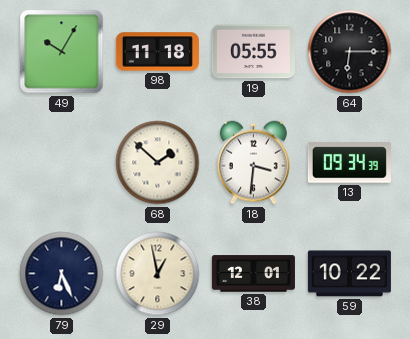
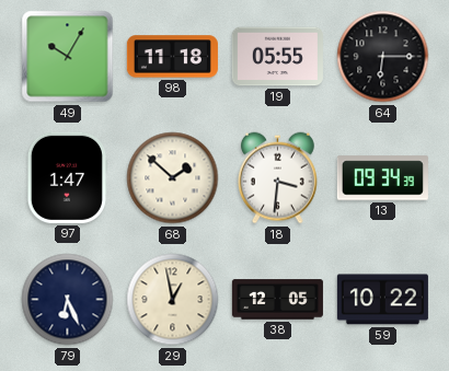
97: none -> 1:47 (67, 177)
38: 12:01 -> 12:05 (277, 300)
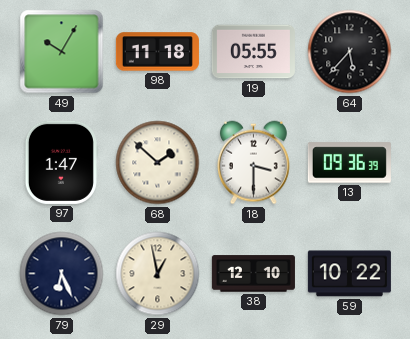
64: 6:15 -> 5:37 (350, 52)
18: 3:31 -> 3:30 (253, 163)
13: 09:34 -> 09:36 (349, 163)
38: 12:05 -> 12:10 (253, 274)
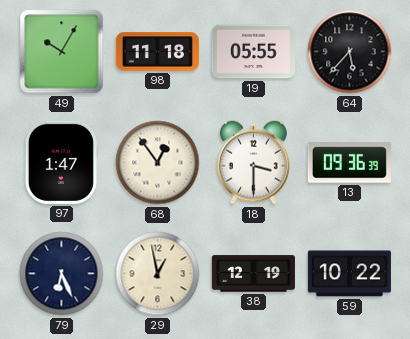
68: 1:52 -> 12:54 (158, 163)
38: 12:10 -> 12:19 (253, 274)
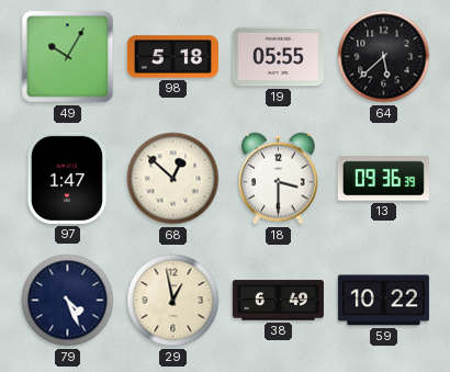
98: 11:18 -> 5:18 (172, 57)
64: 5:37 -> 5:38 (384, 57)
68: 12:54 -> 12:52 (173, 179)
79: 6:26 -> 4:26 (68, 301)
38: 12:19 -> 6:49 (278, 301)
